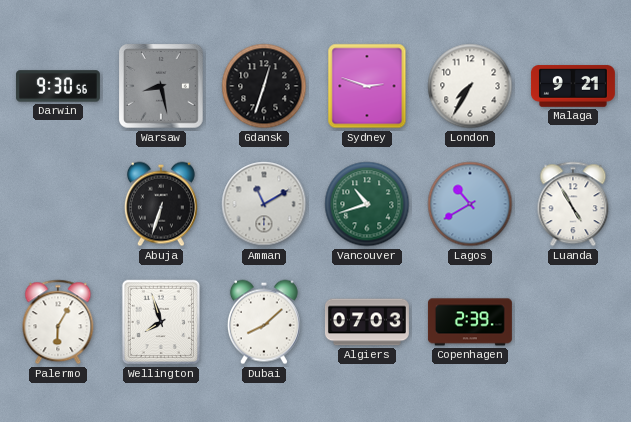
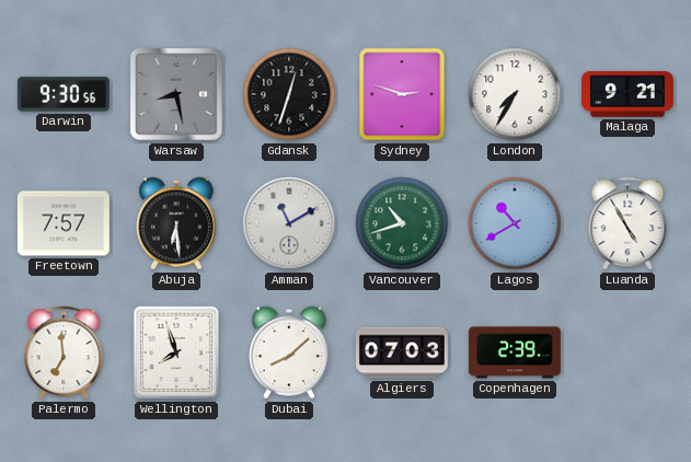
Freetown: none -> 7:57 (64, 223)
Abuja: 6:33 -> 6:29 (176, 223)
Palermo: 6:05 -> 6:59 (64, 353)
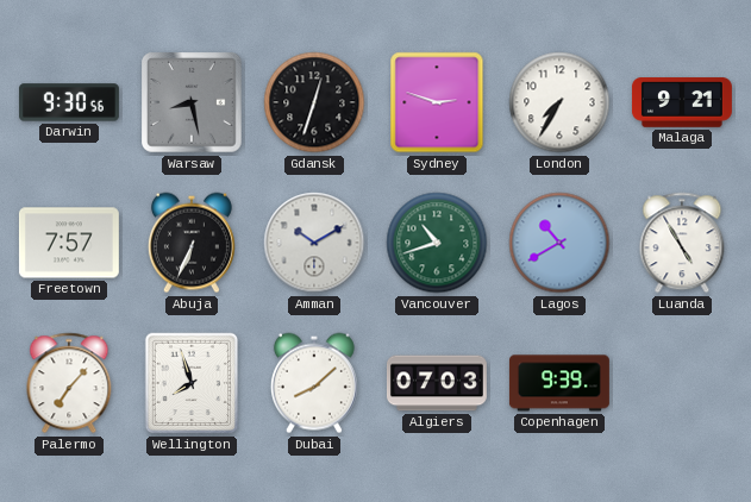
Abuja: 6:29 -> 6:34 (192, 243)
Amman: 11:10 -> 10:10 (314, 243)
Palermo: 6:59 -> 7:07 (69, 383)
Copenhagen: 2:39 -> 9:39 (559, 383)
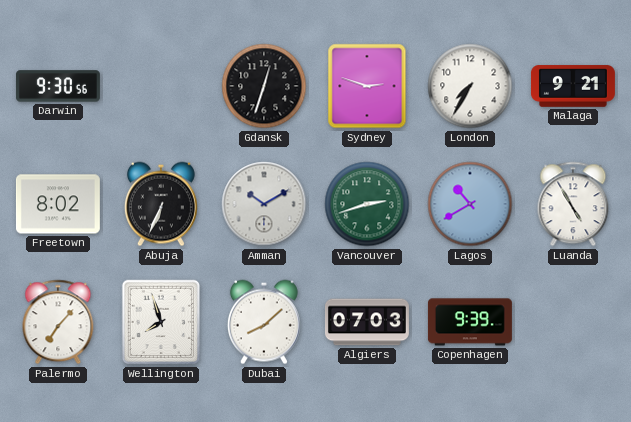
Warsaw: 8:28 -> none (192, 102)
Freetown: 7:57 -> 8:02 (58, 204)
Vancouver: 10:42 -> 2:42 (367, 204)
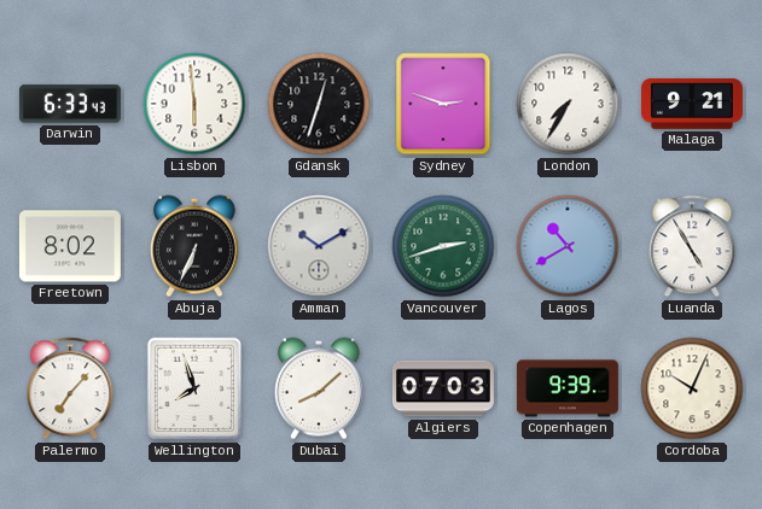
Darwin: 9:30 -> 6:33 (70, 104)
Lisbon: none -> 5:59 (194, 104)
Cordoba: none -> 10:04 (692, 388)
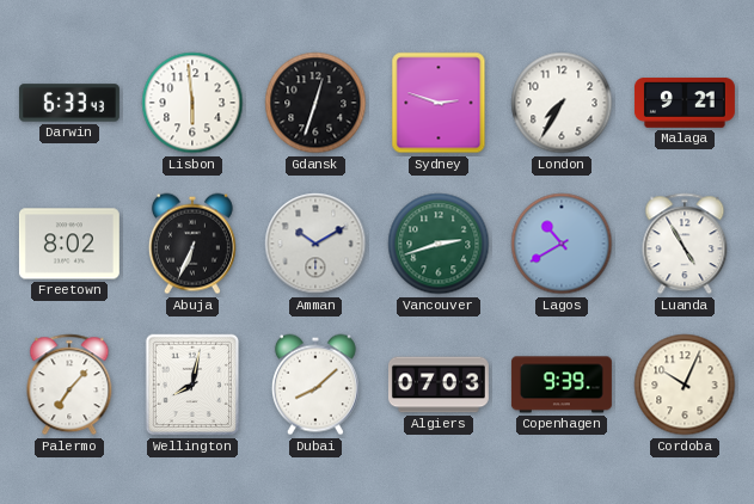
Wellington: 7:57 -> 8:02 (192, 385)
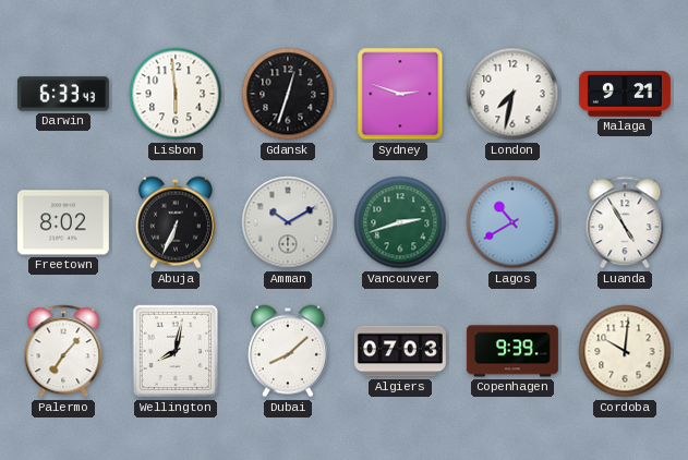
London: 7:35 -> 7:32 (512, 94)
Cordoba: 10:04 -> 10:01 (625, 351)
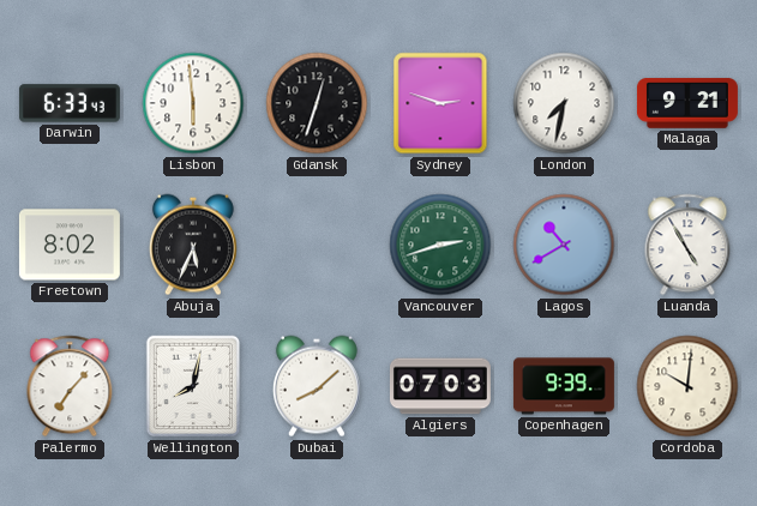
Abuja: 6:34 -> 5:34 (193, 245)
Amman: 10:10 -> none (288, 222)
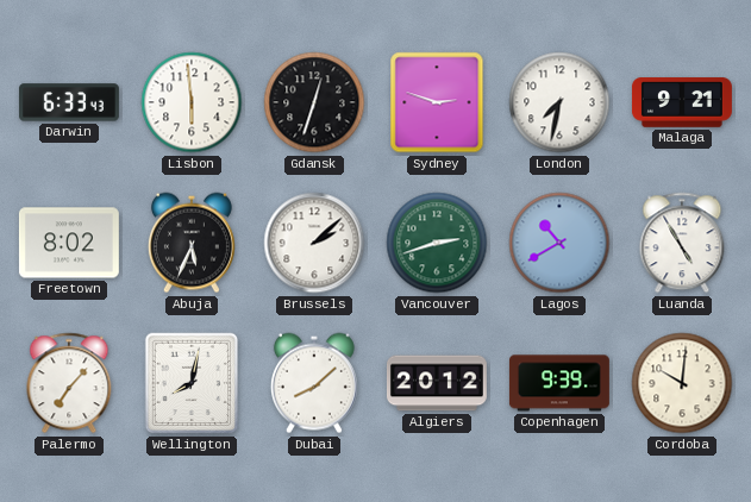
Brussels: none -> 2:08 (314, 243)
Algiers: 07:03 -> 20:12 (437, 383)
